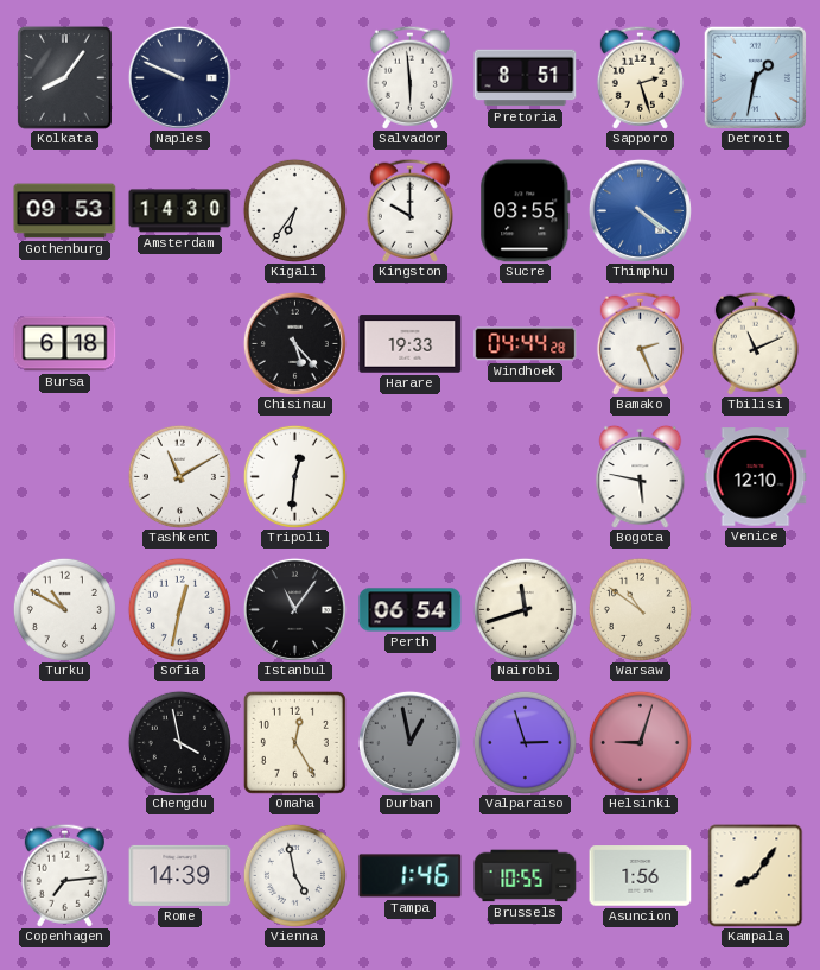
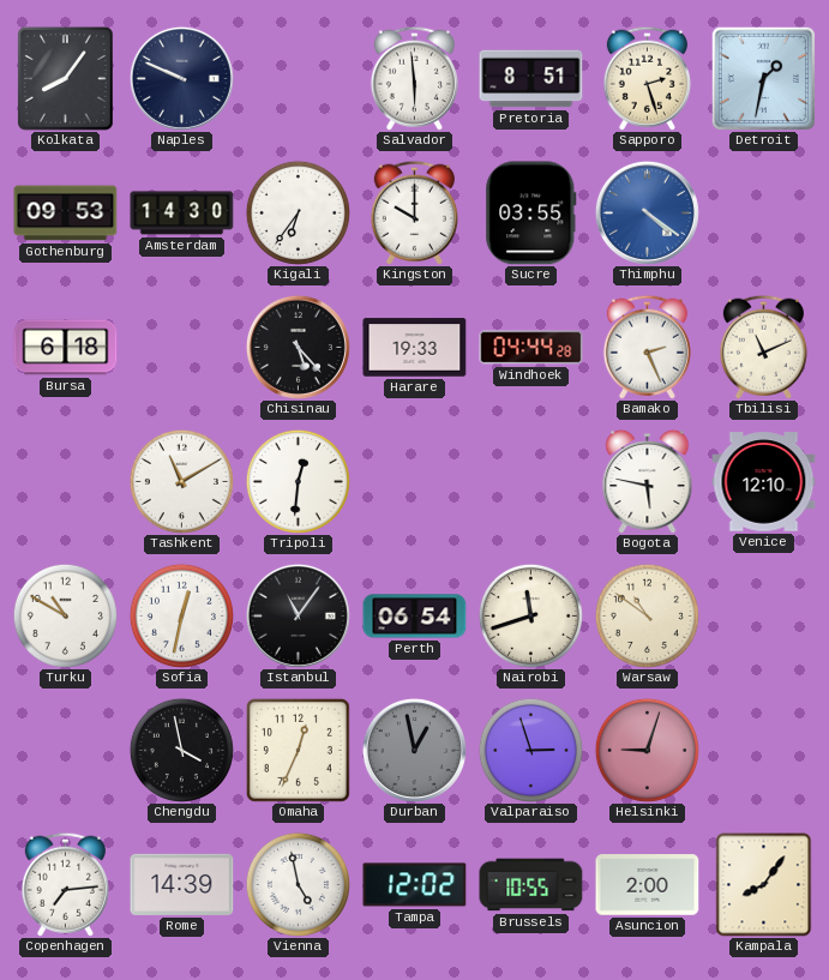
Omaha: 12:25 -> 12:34 (298, 750)
Tampa: 1:46 -> 12:02 (415, 885)
Asuncion: 1:56 -> 2:00 (648, 885)
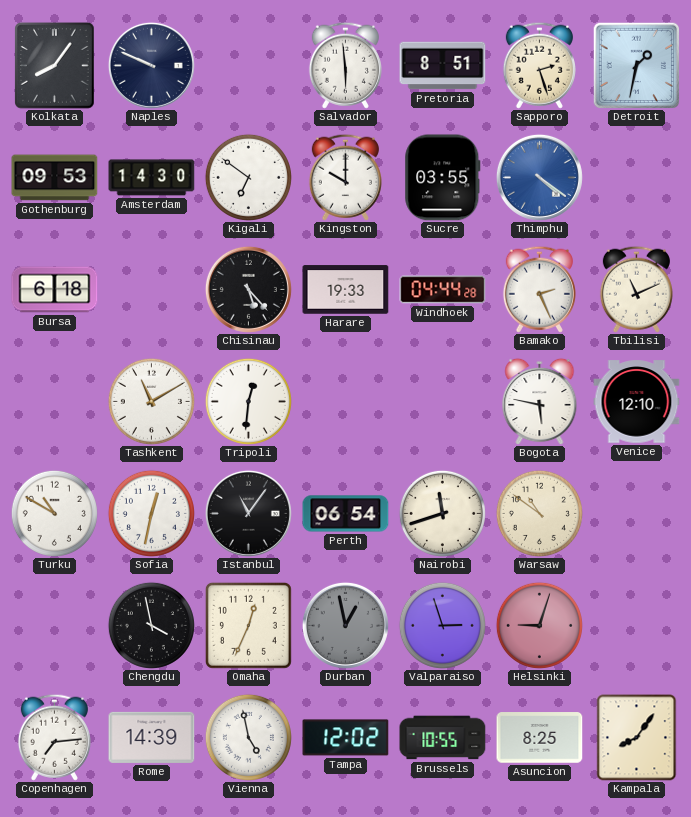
Kigali: 6:36 -> 6:51 (248, 177)
Asuncion: 2:00 -> 8:25 (540, 738)
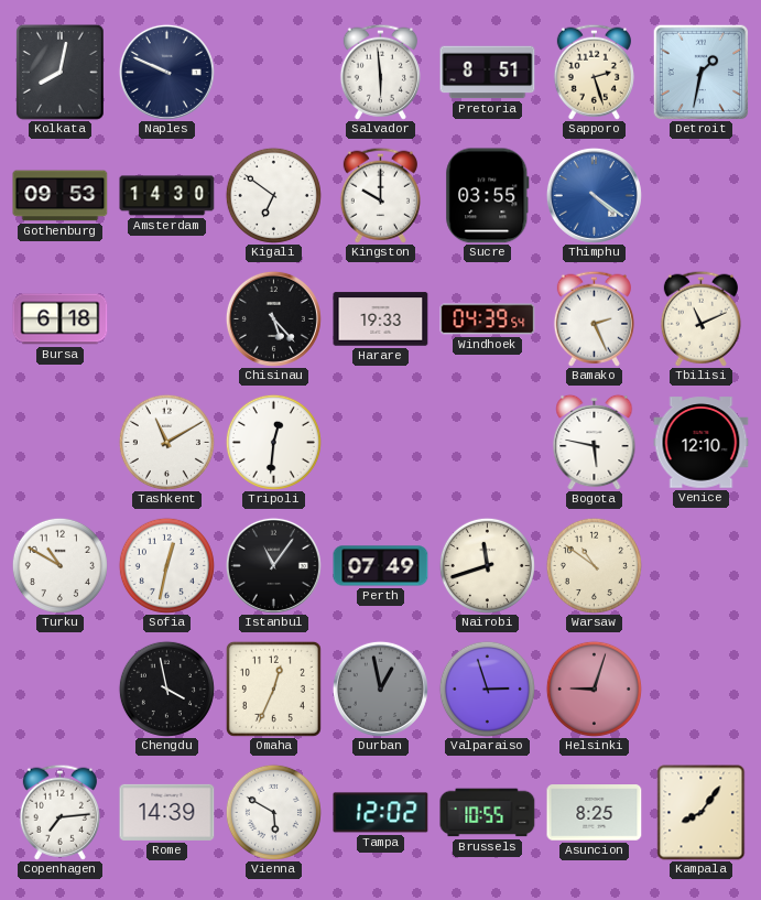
Kolkata: 8:06 -> 8:02 (61, 73)
Windhoek: 04:44 -> 04:39 (488, 319)
Perth: 06:54 -> 07:49 (381, 566)
Vienna: 4:58 -> 5:50 (273, 812)
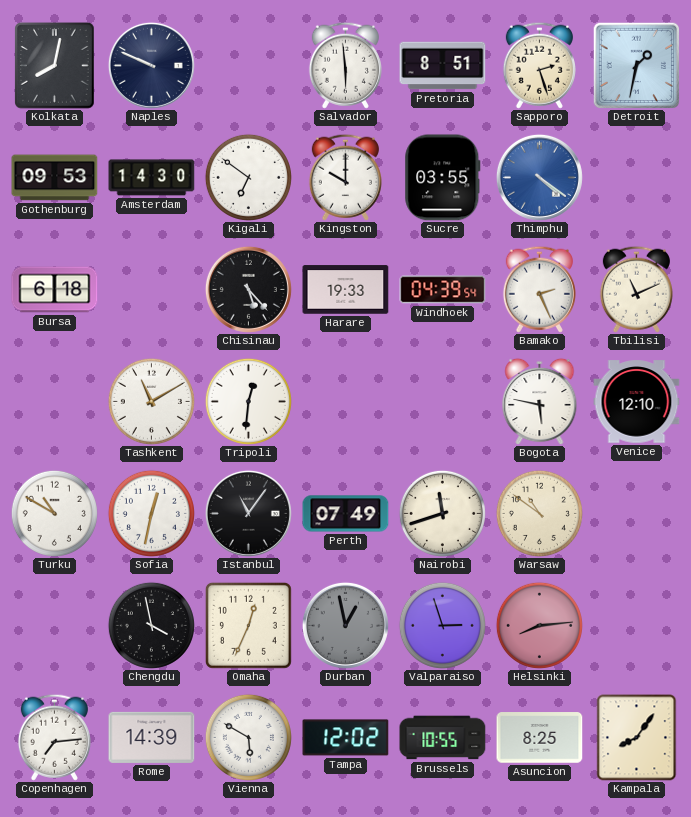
Helsinki: 9:03 -> 8:14 (539, 625)
